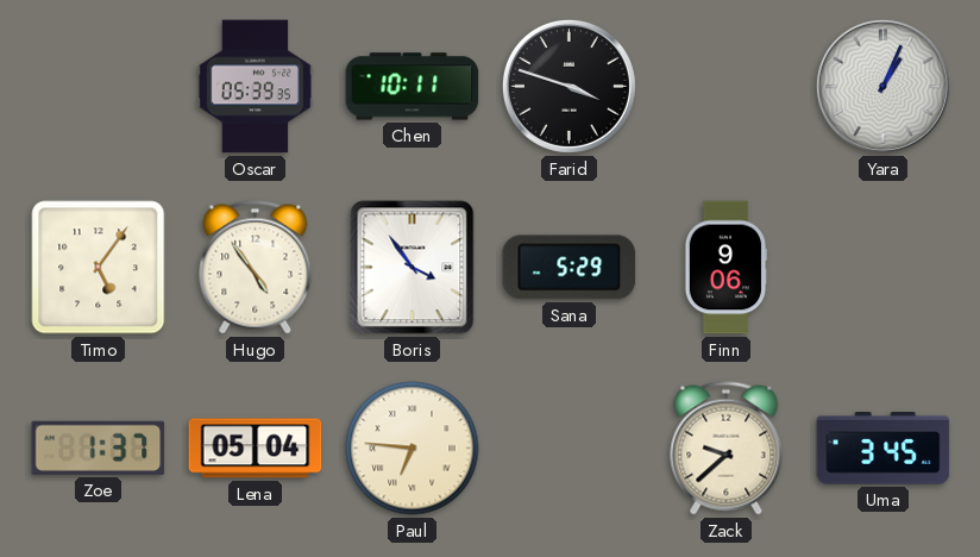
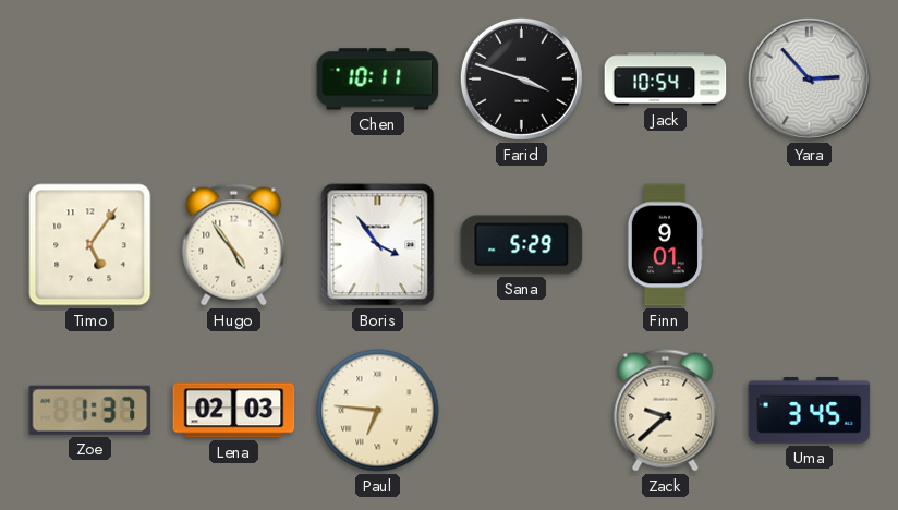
Oscar: 05:39 -> none (255, 87)
Jack: none -> 10:54 (666, 80)
Yara: 1:04 -> 2:53 (809, 78)
Finn: 9:06 -> 9:01 (665, 245)
Lena: 05:04 -> 02:03 (234, 411)
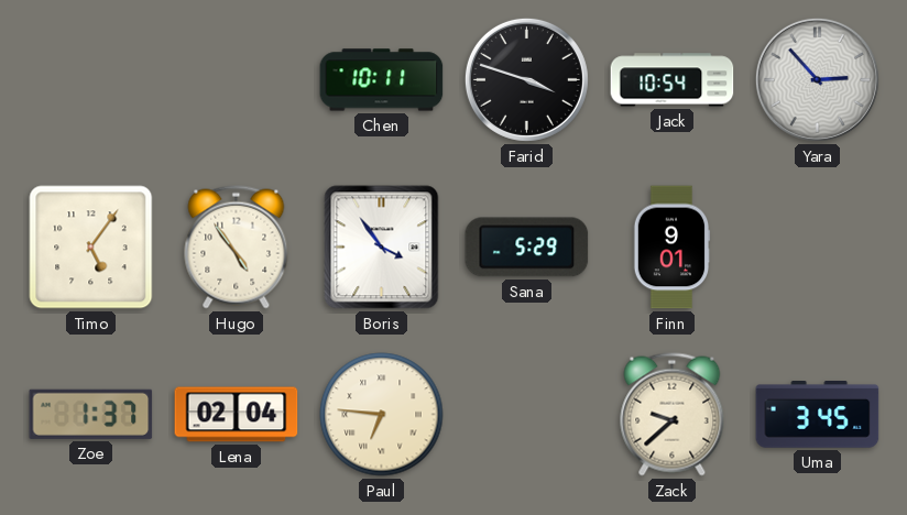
Lena: 02:03 -> 02:04 (237, 415)
